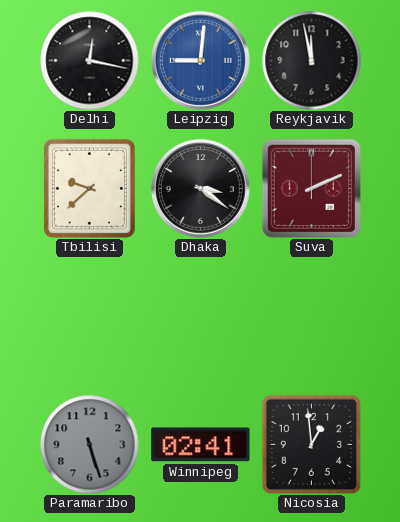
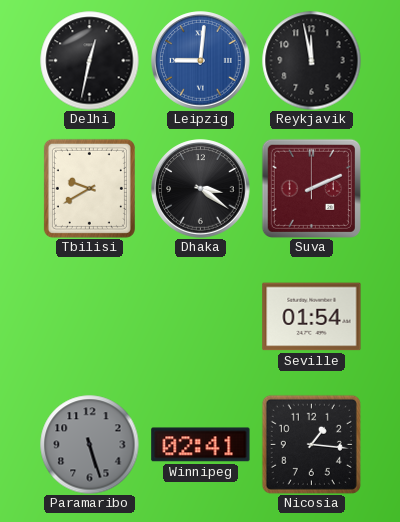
Delhi: 12:17 -> 12:32 (90, 61)
Tbilisi: 9:38 -> 9:40 (89, 188)
Seville: none -> 01:54 (312, 317)
Nicosia: 12:59 -> 1:16 (311, 444)
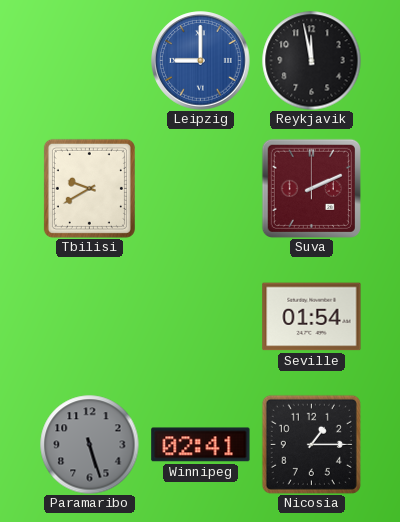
Delhi: 12:32 -> none (90, 61)
Leipzig: 9:01 -> 9:00 (201, 61)
Dhaka: 3:21 -> none (201, 189)
Nicosia: 1:16 -> 1:15 (311, 444)
